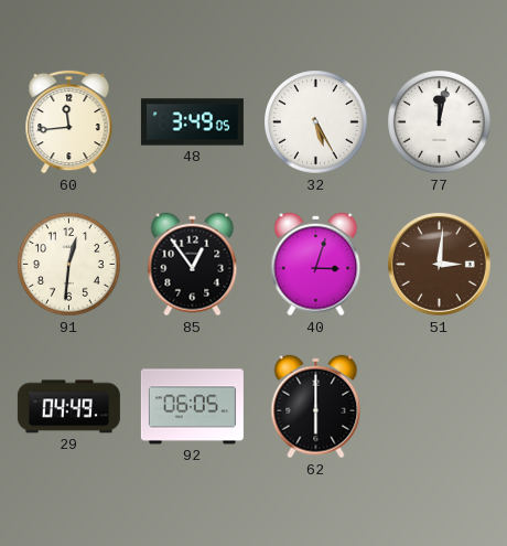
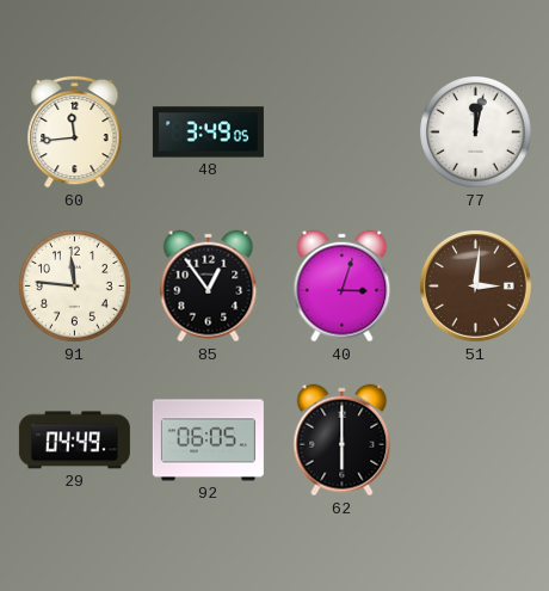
32: 5:25 -> none (316, 122)
91: 12:31 -> 11:46 (75, 287)
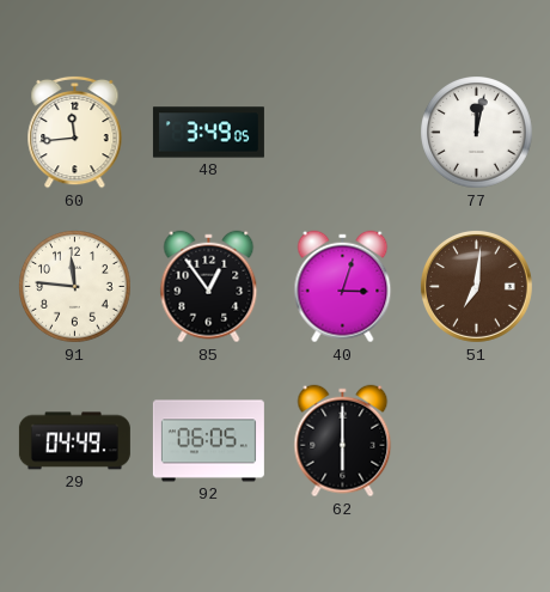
51: 3:01 -> 7:01 (476, 286)
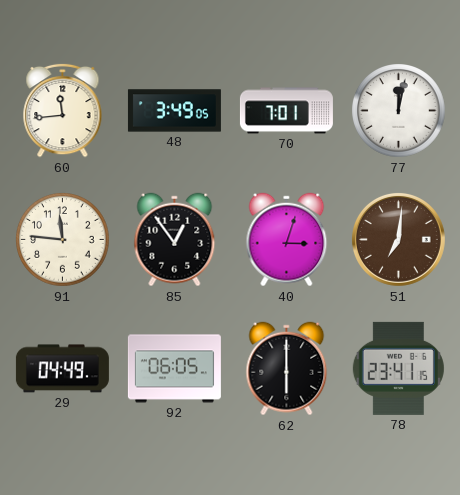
70: none -> 7:01 (286, 111)
78: none -> 23:41 (398, 368)
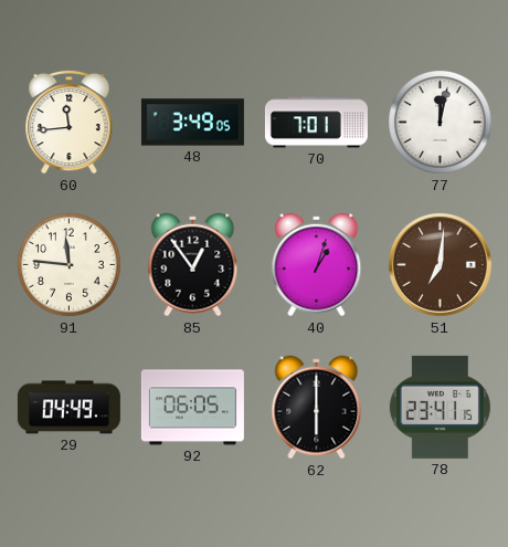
40: 3:03 -> 1:03 (317, 265)
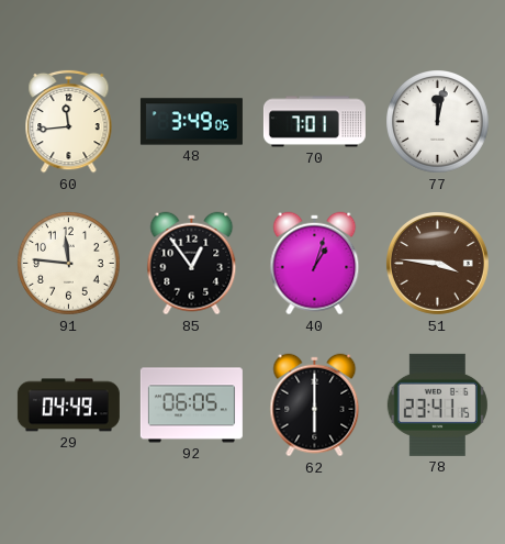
51: 7:01 -> 3:46 (437, 263)
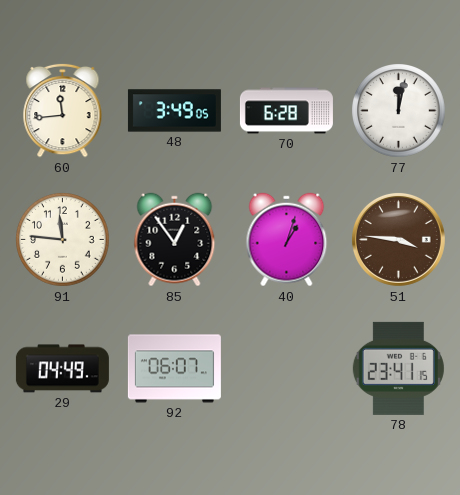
70: 7:01 -> 6:28 (286, 111)
92: 06:05 -> 06:07 (174, 369)
62: 6:00 -> none (315, 406)
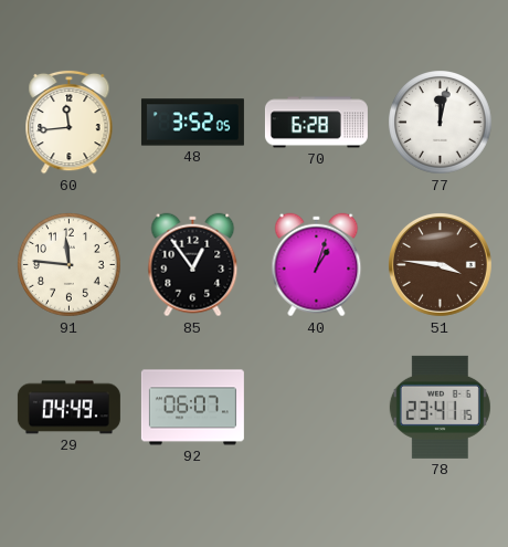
48: 3:49 -> 3:52 (192, 123)
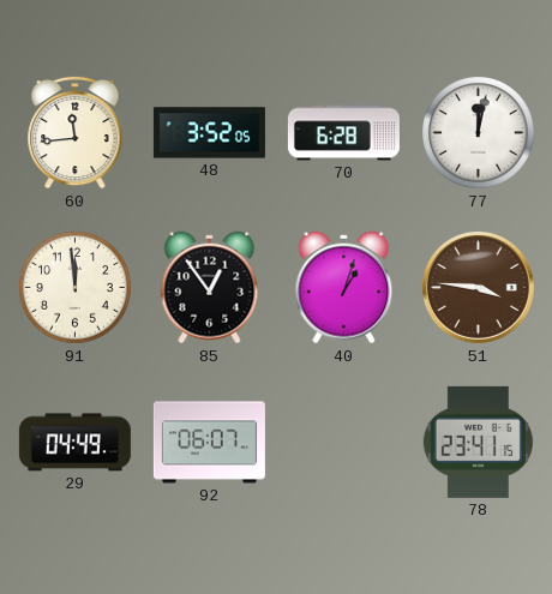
91: 11:46 -> 11:59 (76, 288)
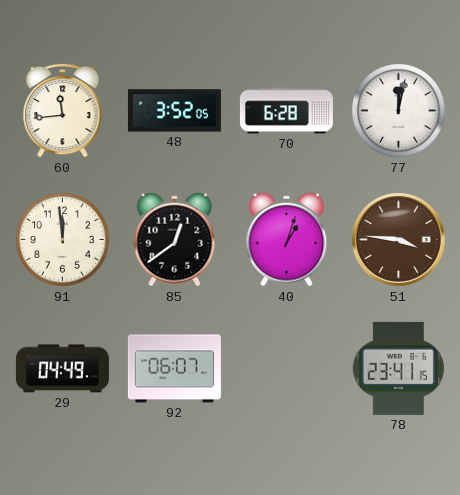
85: 12:54 -> 12:39 (175, 240)
